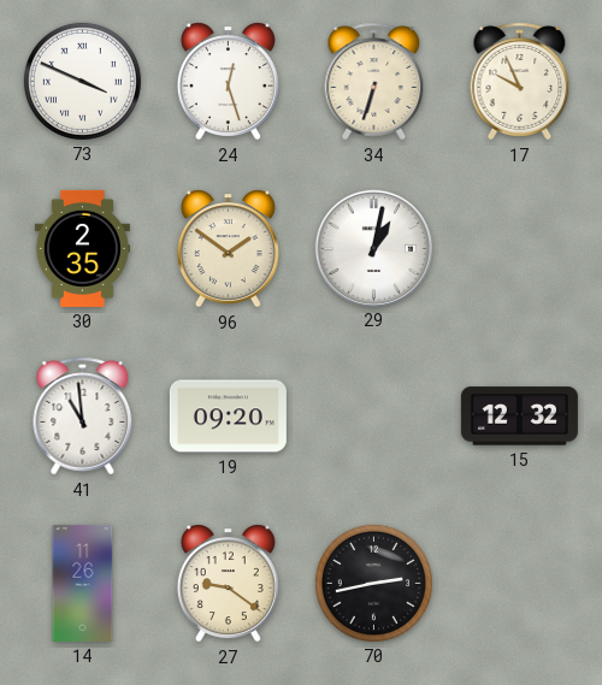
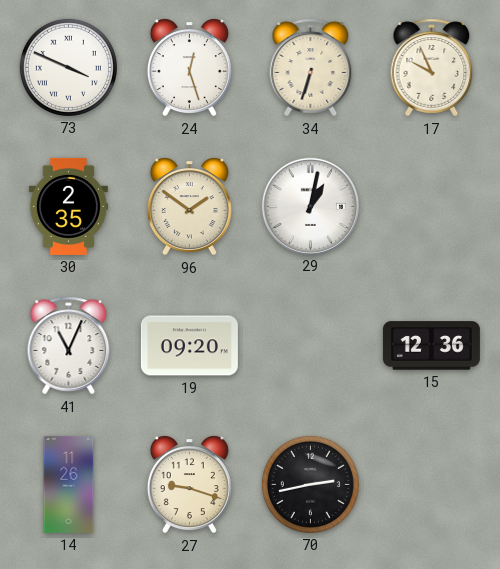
41: 10:59 -> 11:04 (69, 346)
15: 12:32 -> 12:36 (431, 346)
27: 9:21 -> 9:18 (189, 485)
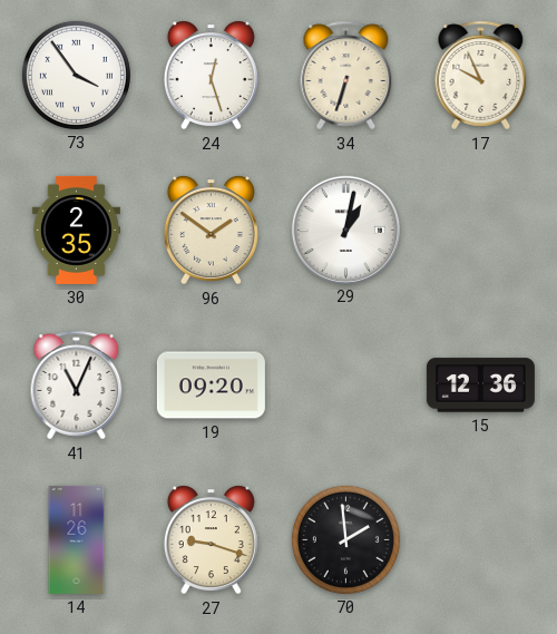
73: 3:49 -> 3:54 (76, 75)
70: 2:43 -> 1:59 (345, 539)
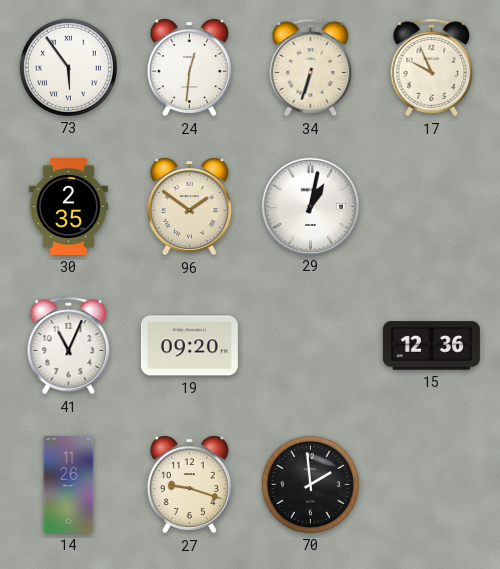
73: 3:54 -> 5:54 (68, 67)
24: 12:27 -> 12:31 (189, 68)
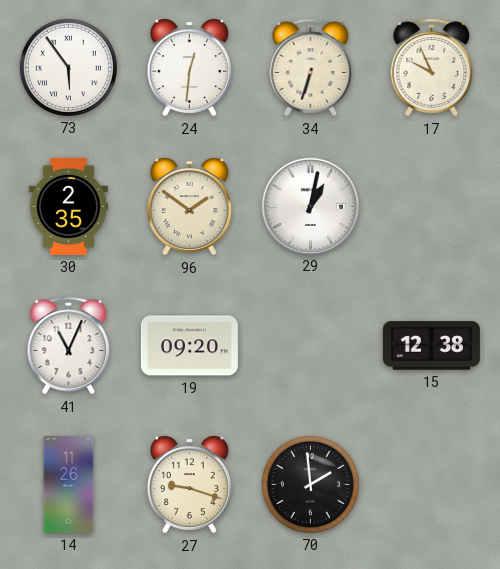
15: 12:36 -> 12:38 (431, 346)
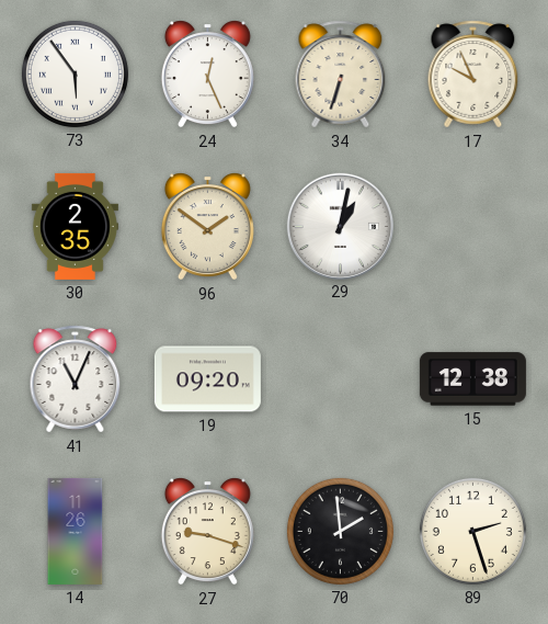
24: 12:31 -> 12:26 (207, 75)
89: none -> 2:27 (472, 531)
